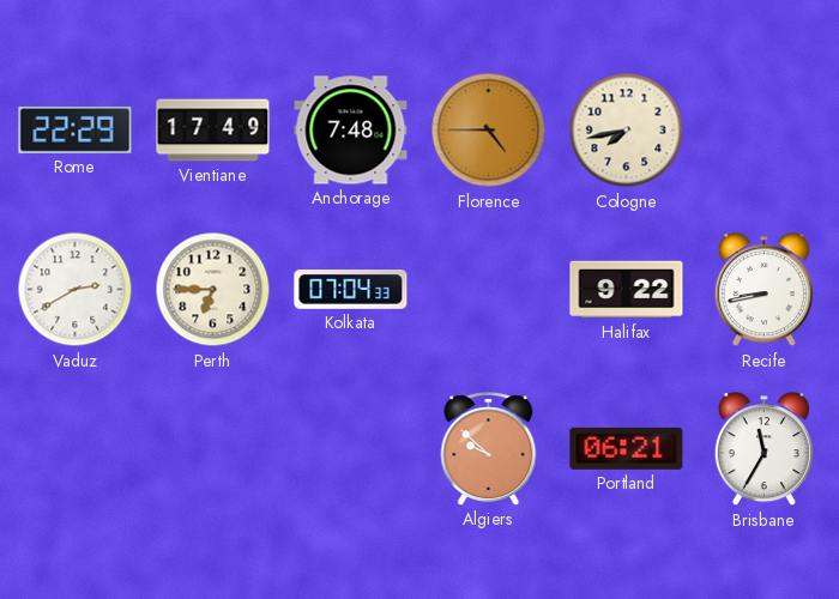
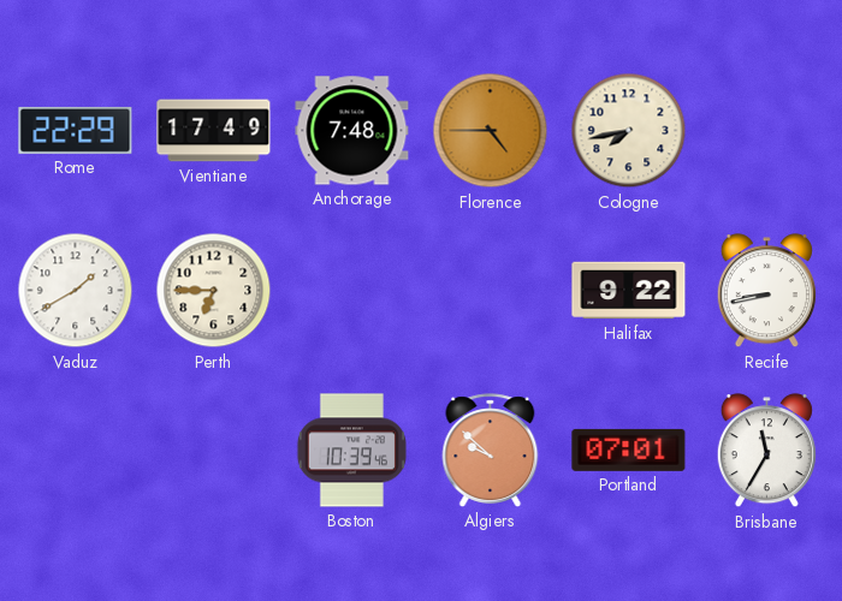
Vaduz: 2:40 -> 1:40 (76, 291)
Kolkata: 07:04 -> none (351, 290)
Boston: none -> 10:39 (351, 451)
Portland: 06:21 -> 07:01 (629, 450)
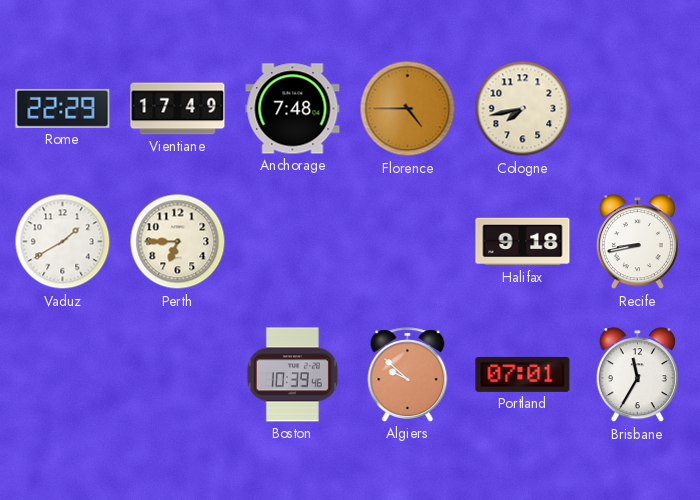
Halifax: 9:22 -> 9:18 (523, 242)
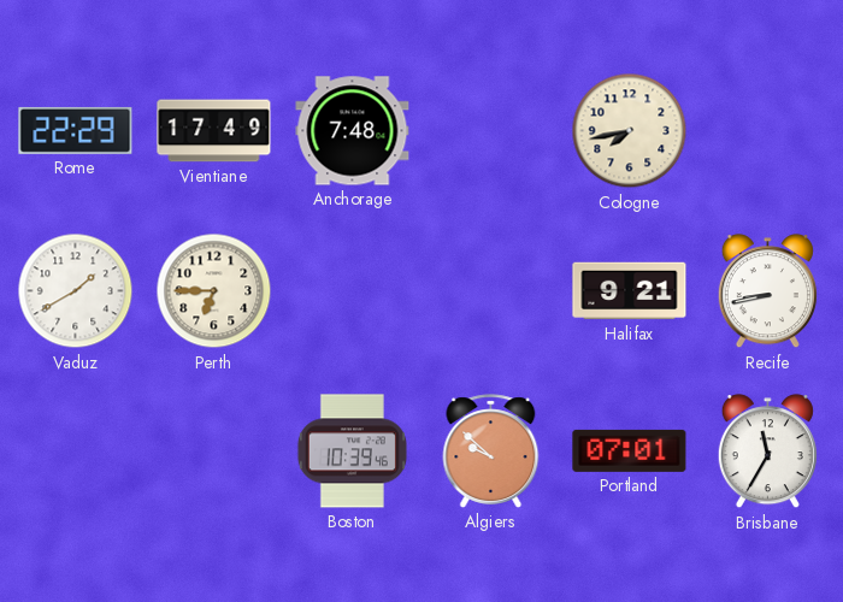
Florence: 4:45 -> none (408, 109)
Halifax: 9:18 -> 9:21 (630, 291)
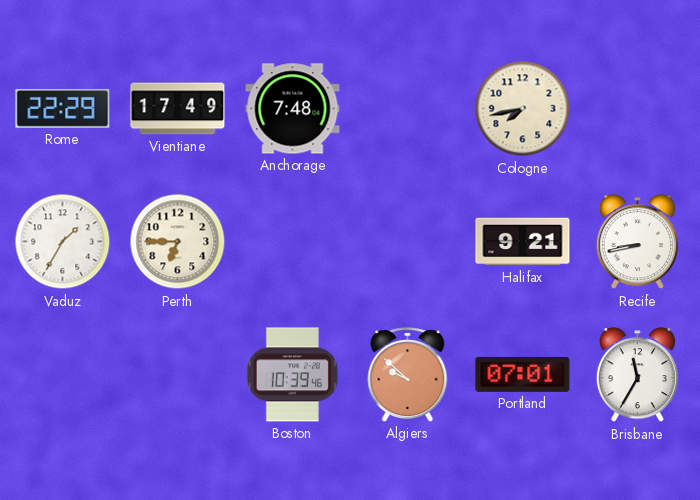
Vaduz: 1:40 -> 1:35 (63, 242)
